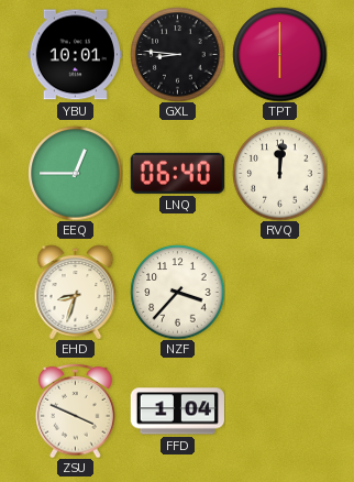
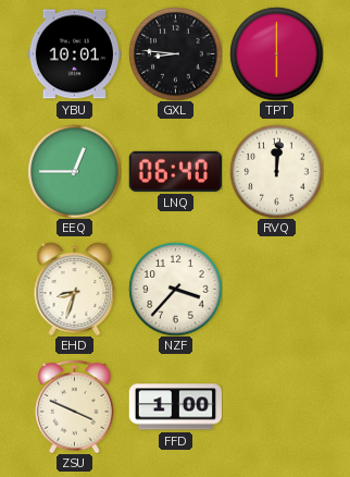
FFD: 1:04 -> 1:00 (175, 407)
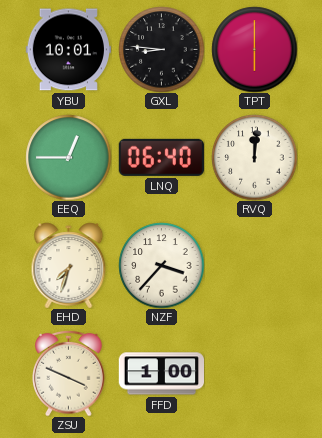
EHD: 8:33 -> 7:33 (69, 265)
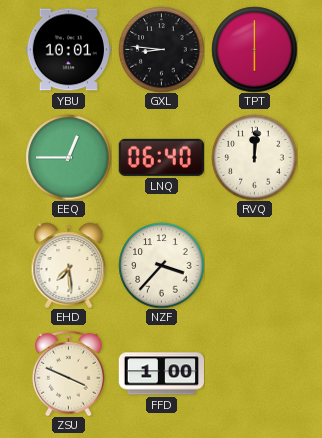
EHD: 7:33 -> 7:29 (69, 265)
